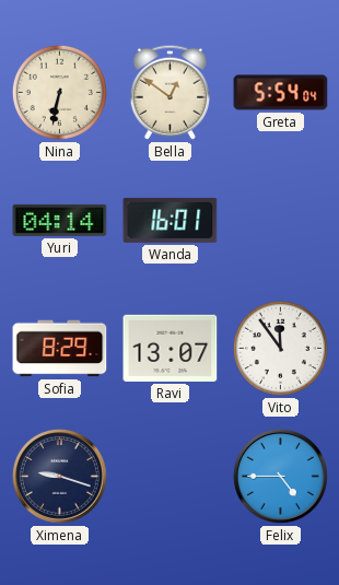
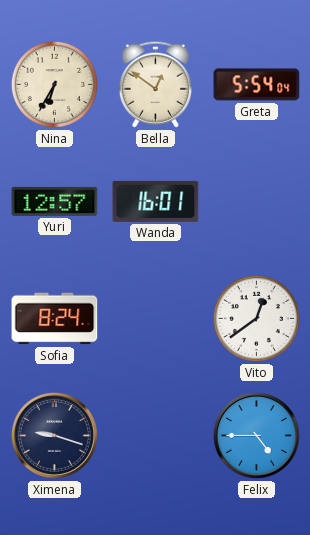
Nina: 6:32 -> 6:35 (54, 84)
Yuri: 04:14 -> 12:57 (55, 201)
Sofia: 8:29 -> 8:24 (55, 319)
Ravi: 13:07 -> none (171, 348)
Vito: 11:54 -> 12:39 (256, 318)
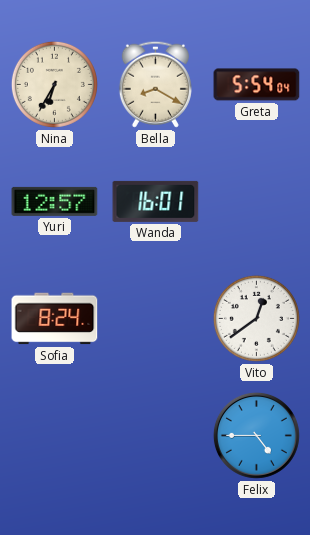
Bella: 12:51 -> 8:20 (155, 84)
Ximena: 9:18 -> none (54, 435)
